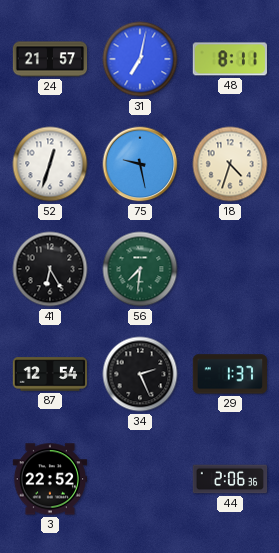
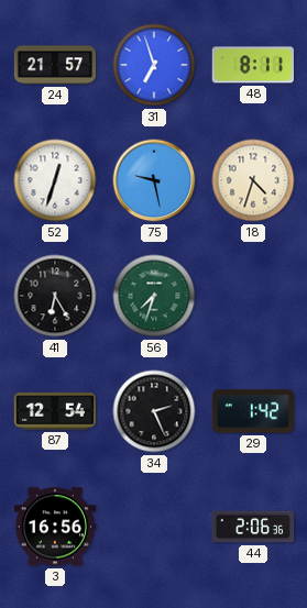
31: 7:02 -> 6:57 (154, 65)
56: 7:31 -> 7:33 (154, 296)
29: 1:37 -> 1:42 (252, 411)
3: 22:52 -> 16:56 (54, 527)
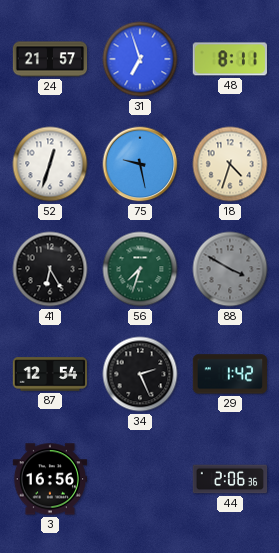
88: none -> 3:50 (230, 269)
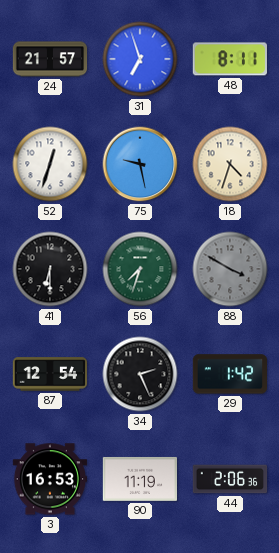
41: 6:25 -> 6:30 (50, 269)
3: 16:56 -> 16:53 (49, 479)
90: none -> 11:19 (139, 479)
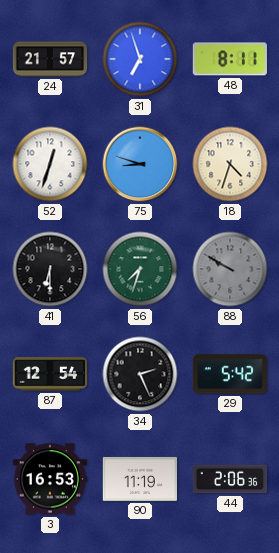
75: 9:28 -> 8:48 (140, 164)
88: 3:50 -> 9:50 (230, 269)
29: 1:42 -> 5:42 (229, 374)
